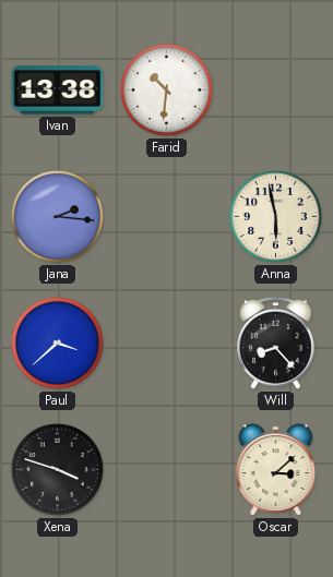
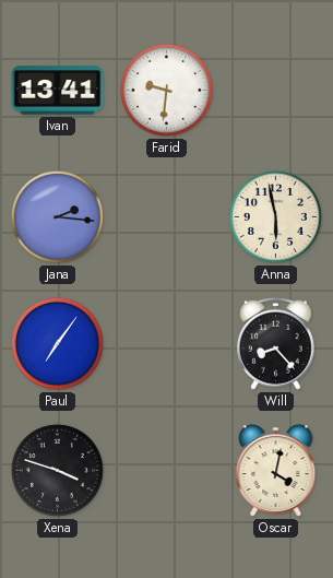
Ivan: 13:38 -> 13:41 (58, 91)
Farid: 10:31 -> 9:31 (166, 90)
Paul: 3:38 -> 7:06 (57, 343)
Oscar: 3:08 -> 4:02 (276, 471)
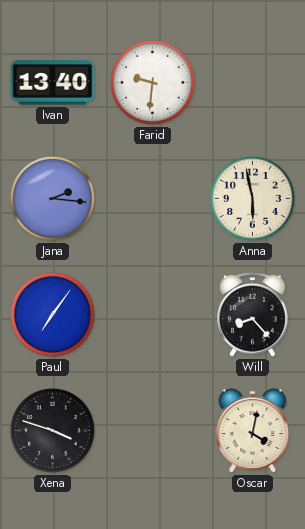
Ivan: 13:41 -> 13:40 (53, 83)
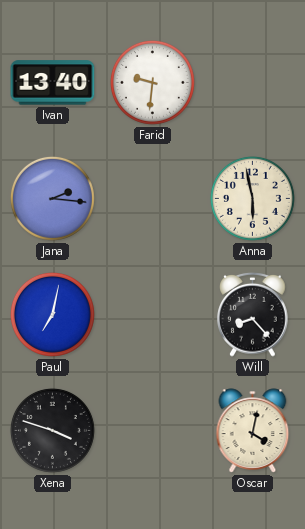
Paul: 7:06 -> 7:02 (52, 314)
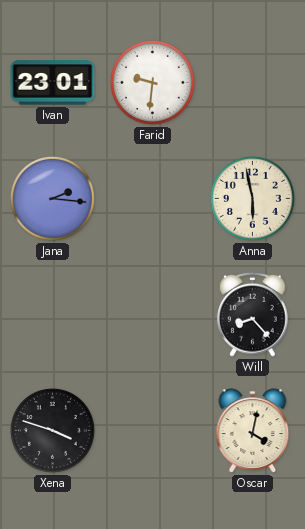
Ivan: 13:40 -> 23:01 (53, 83)
Paul: 7:02 -> none (52, 314)
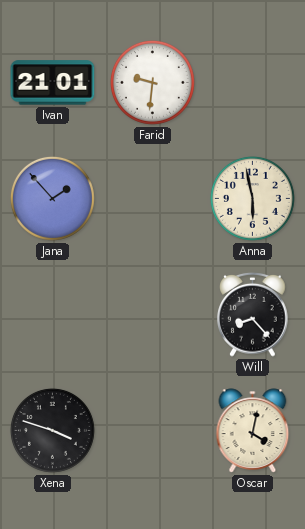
Ivan: 23:01 -> 21:01 (53, 83)
Jana: 2:16 -> 1:53 (52, 198)
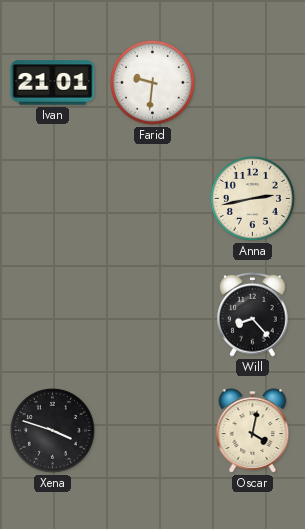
Jana: 1:53 -> none (52, 198)
Anna: 5:58 -> 2:43 (252, 198)
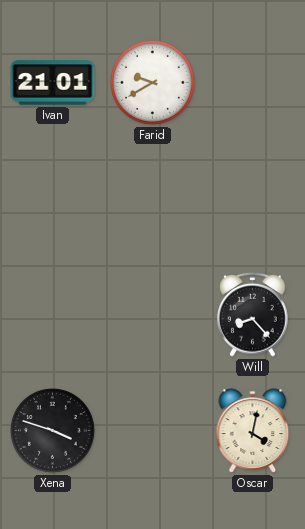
Farid: 9:31 -> 9:40 (152, 82)
Anna: 2:43 -> none (252, 198)
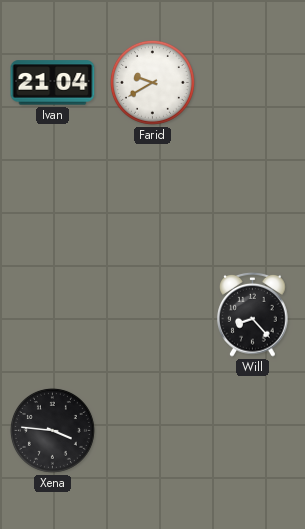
Ivan: 21:01 -> 21:04 (53, 83)
Xena: 3:48 -> 3:46 (52, 430)
Oscar: 4:02 -> none (253, 431)
